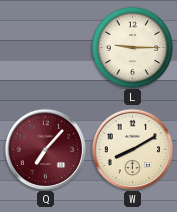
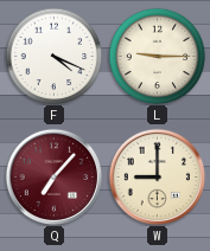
F: none -> 4:19 (53, 56)
W: 8:10 -> 9:00 (157, 176)
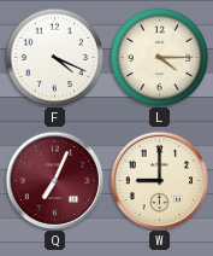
L: 9:15 -> 4:15 (159, 57)
Q: 7:07 -> 7:04 (54, 180)
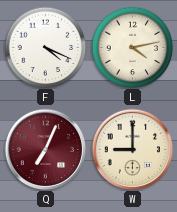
L: 4:15 -> 4:13 (132, 47)
